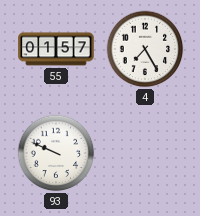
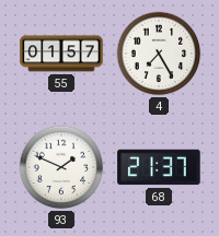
93: 9:49 -> 1:49 (61, 167)
68: none -> 21:37 (159, 167)
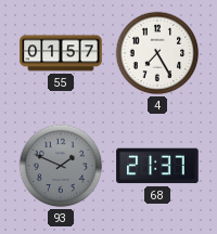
93 dial: white -> grey (61, 166)
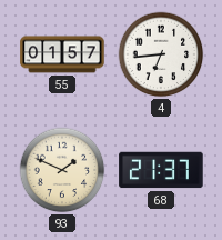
4: 7:25 -> 6:44 (161, 54)
93 dial: grey -> cream (62, 170)
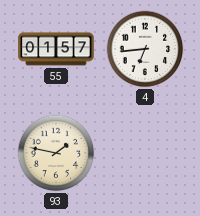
93: 1:49 -> 1:47 (56, 153)
68: 21:37 -> none (161, 170)
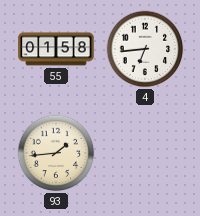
55: 01:57 -> 01:58 (56, 49)
93: 1:47 -> 1:44 (56, 153)
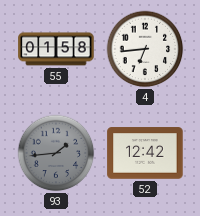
93 dial: cream -> grey (56, 153)
52: none -> 12:42 (145, 153)
